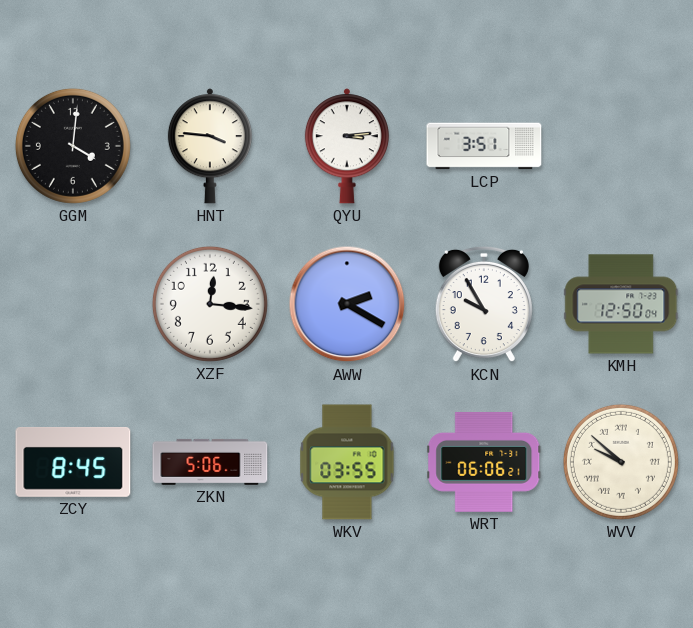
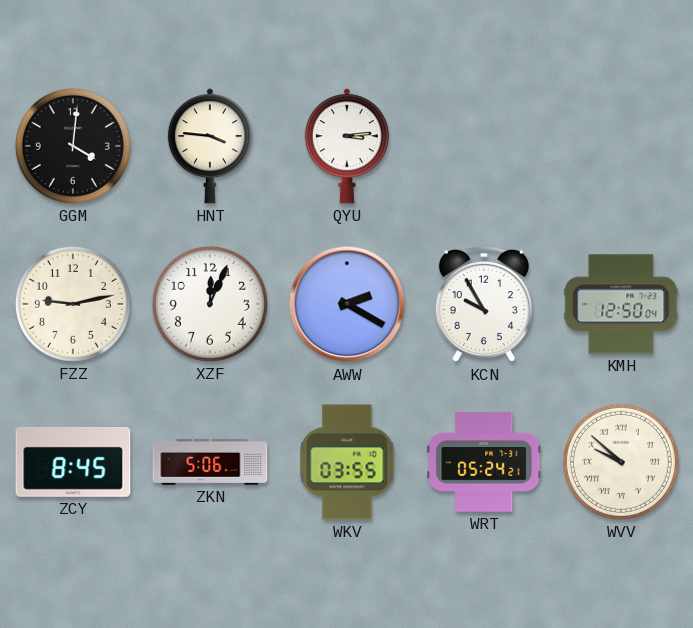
LCP: 3:51 -> none (484, 146)
FZZ: none -> 9:13 (73, 304)
XZF: 12:16 -> 12:04 (210, 304)
WRT: 06:06 -> 05:24 (484, 462)
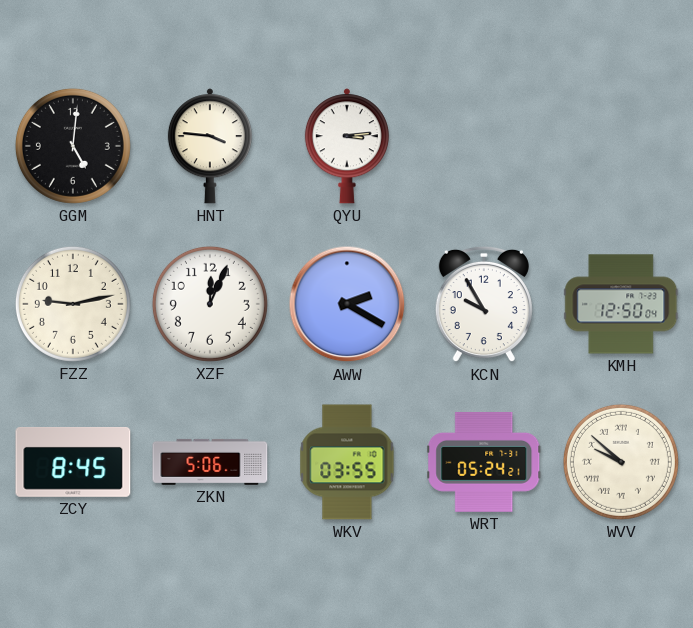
GGM: 4:01 -> 5:01 (73, 146)
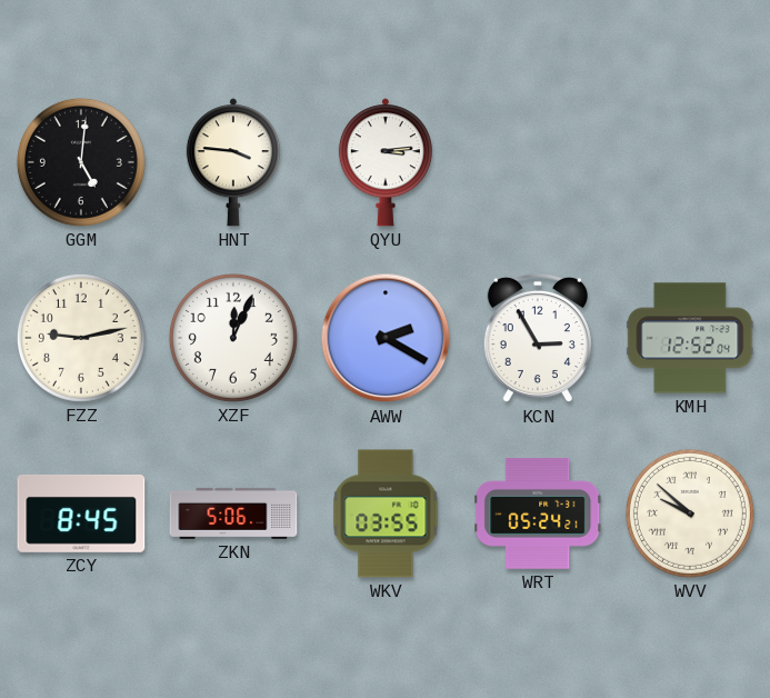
KCN: 9:55 -> 2:55 (538, 338)
KMH: 12:50 -> 12:52 (690, 338)
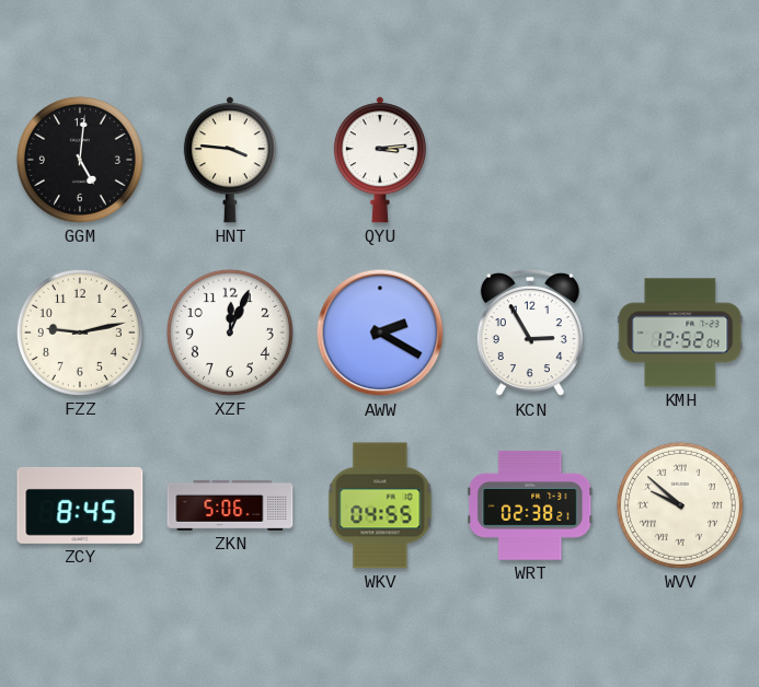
WKV: 03:55 -> 04:55 (380, 505)
WRT: 05:24 -> 02:38 (530, 505)
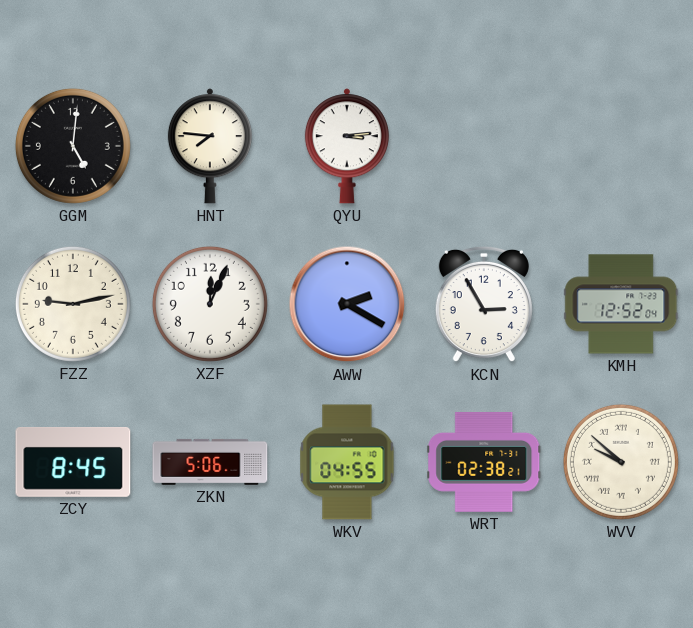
HNT: 3:46 -> 7:46 (210, 146)
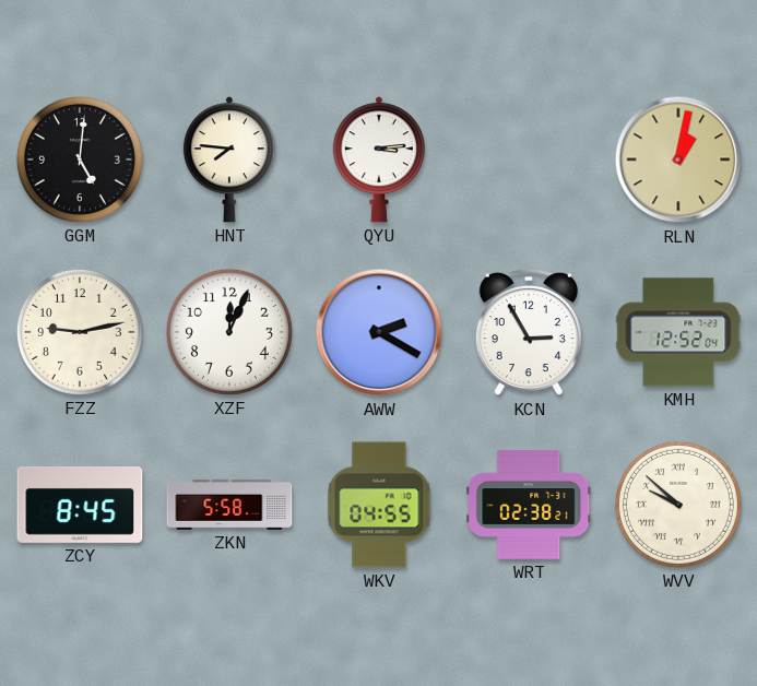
RLN: none -> 1:02 (678, 159)
ZKN: 5:06 -> 5:58 (229, 505)
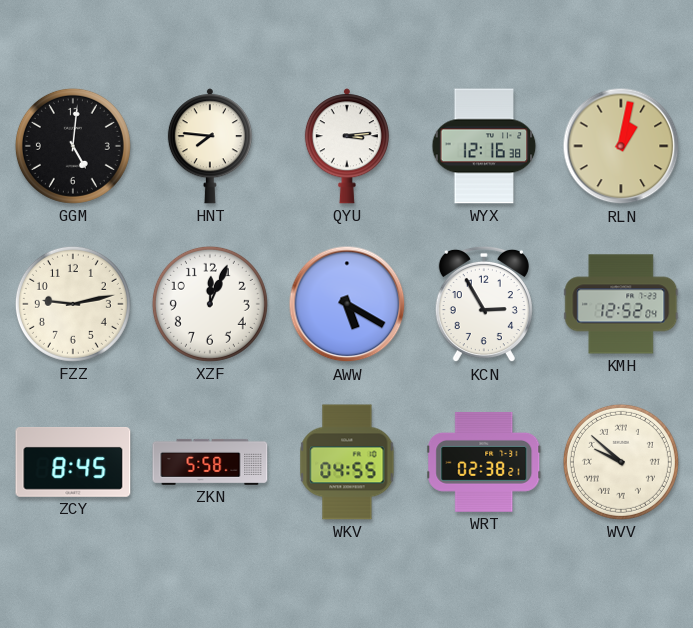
WYX: none -> 12:16 (484, 146)
AWW: 2:20 -> 5:20 (347, 304)
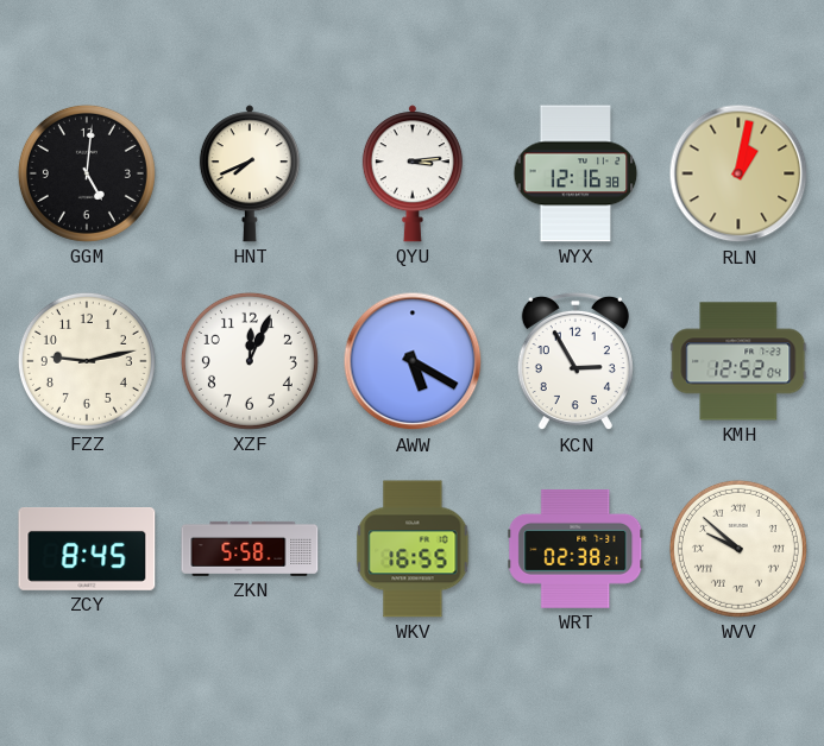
HNT: 7:46 -> 7:41 (250, 173)
WKV: 04:55 -> 16:55 (413, 549)
